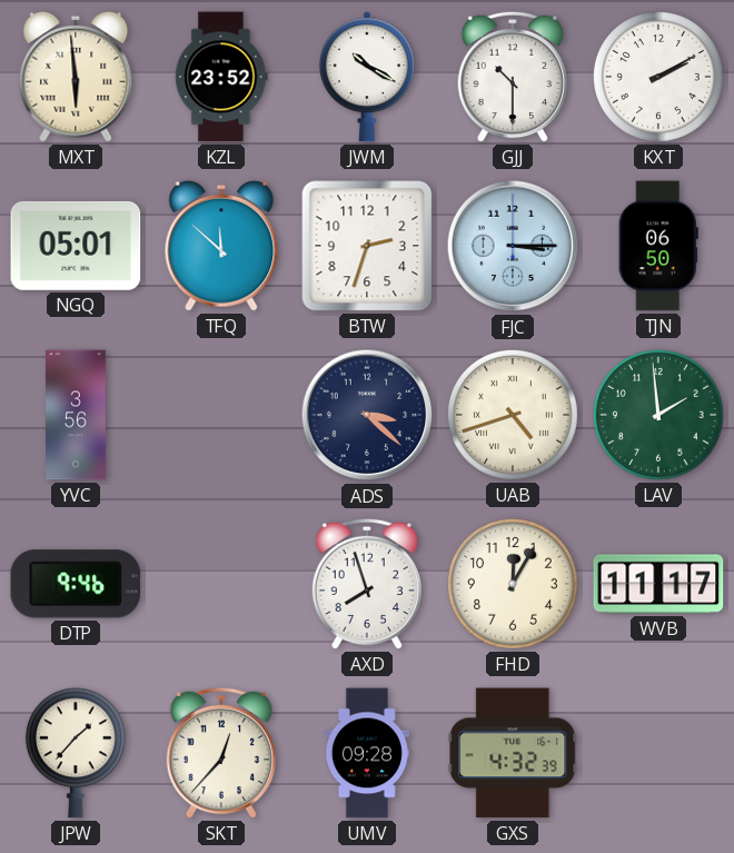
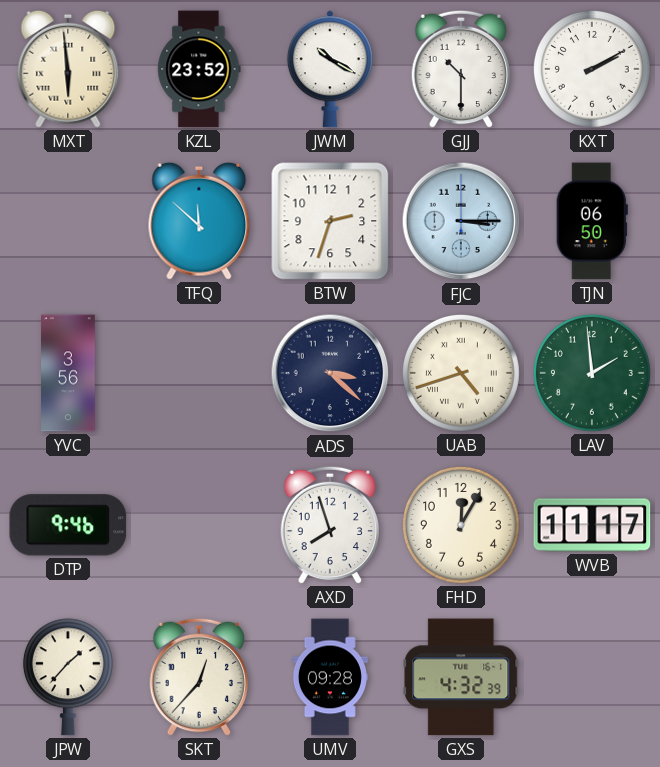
NGQ: 05:01 -> none (76, 246)
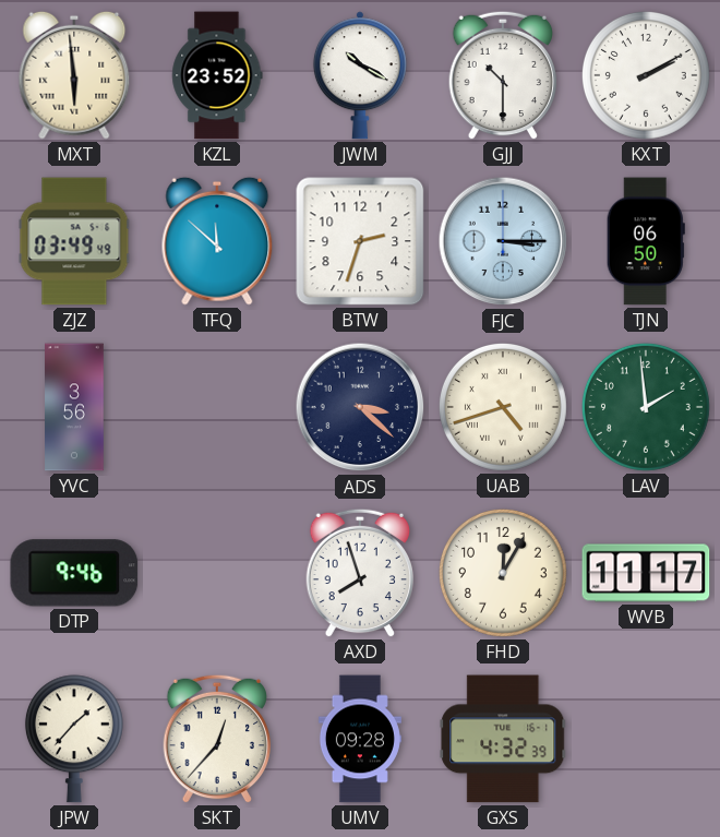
ZJZ: none -> 03:49 (74, 241)
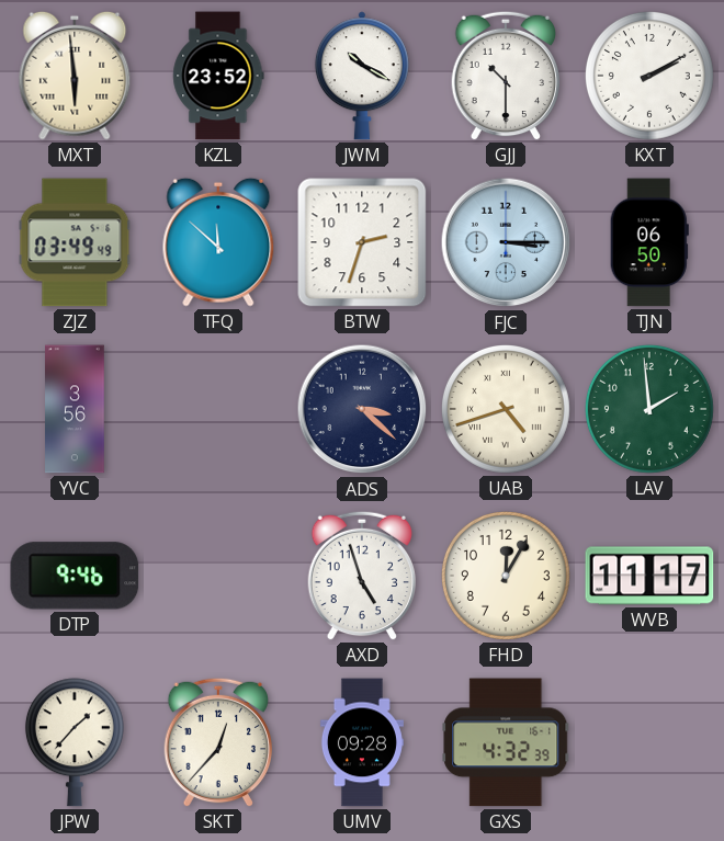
AXD: 7:57 -> 4:57 (362, 576)
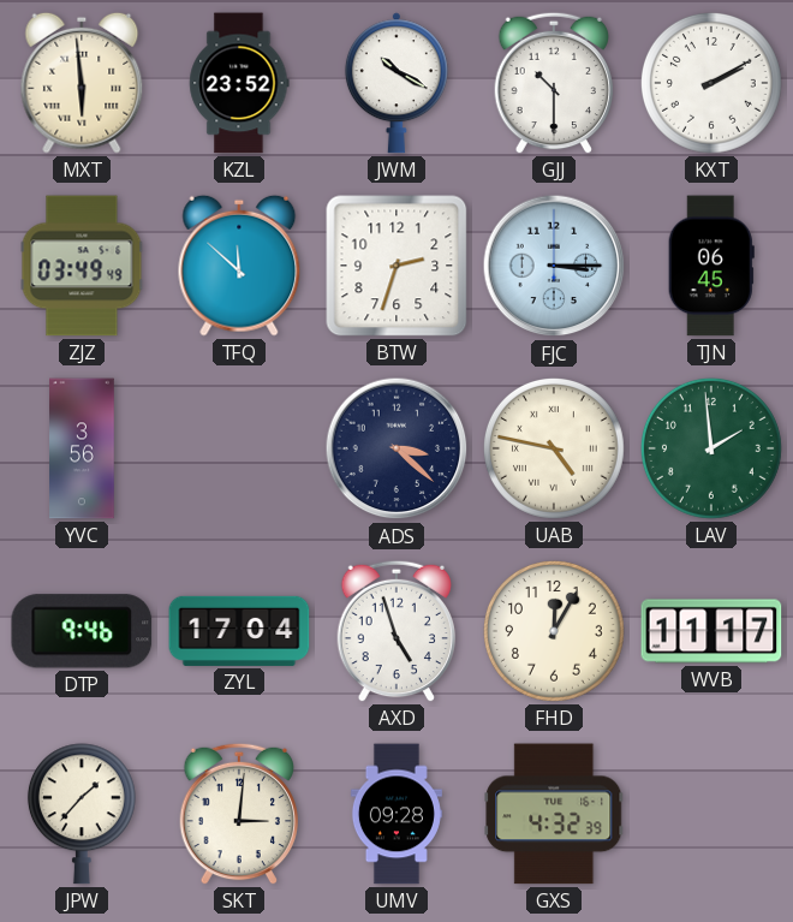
TJN: 06:50 -> 06:45 (711, 266)
UAB: 4:42 -> 4:47 (554, 448)
ZYL: none -> 17:04 (239, 631)
SKT: 12:37 -> 3:01 (239, 814)
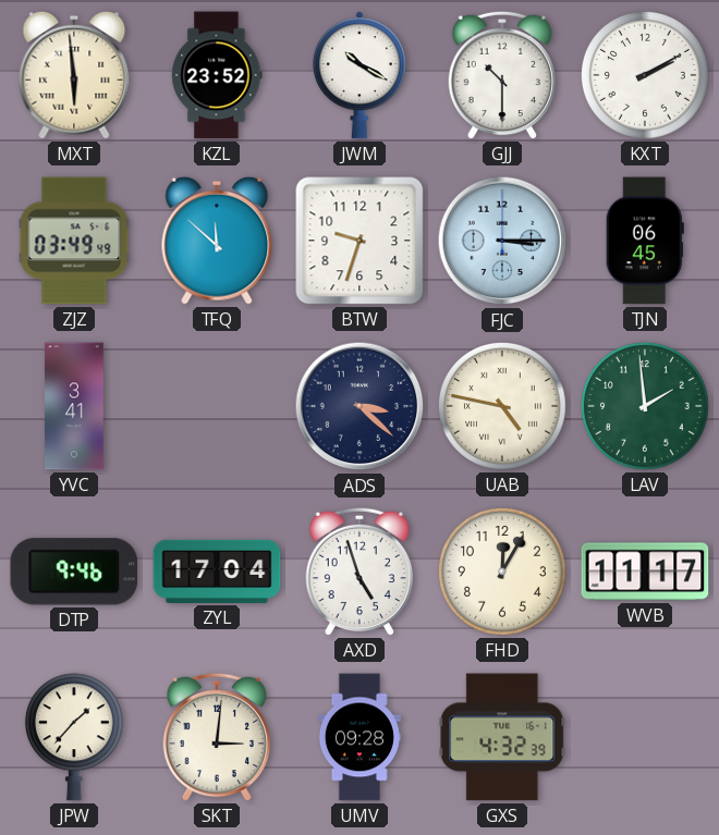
BTW: 2:33 -> 9:33 (359, 241)
YVC: 3:56 -> 3:41 (74, 406)
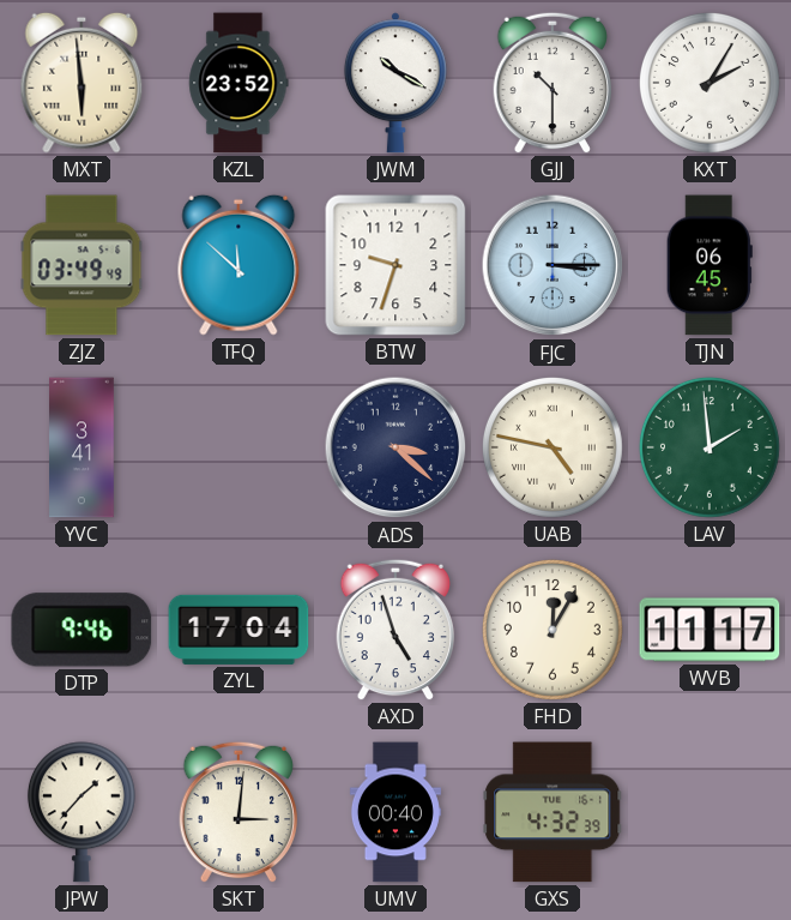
KXT: 2:10 -> 2:05 (710, 83)
UMV: 09:28 -> 00:40 (395, 812)
